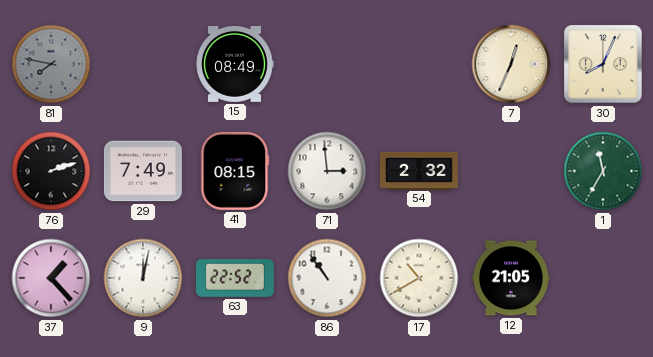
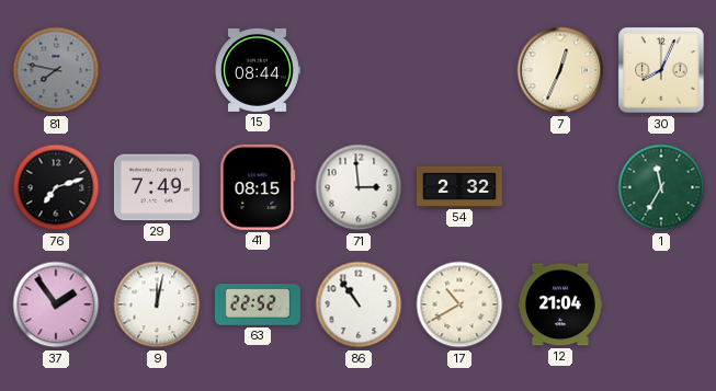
15: 08:49 -> 08:44 (258, 70)
76: 2:12 -> 7:12 (56, 187)
37: 1:23 -> 1:54 (56, 304)
12: 21:05 -> 21:04 (560, 304)
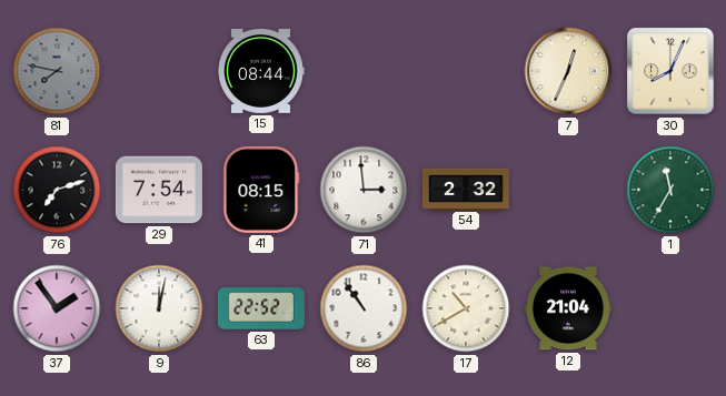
29: 7:49 -> 7:54 (159, 190)
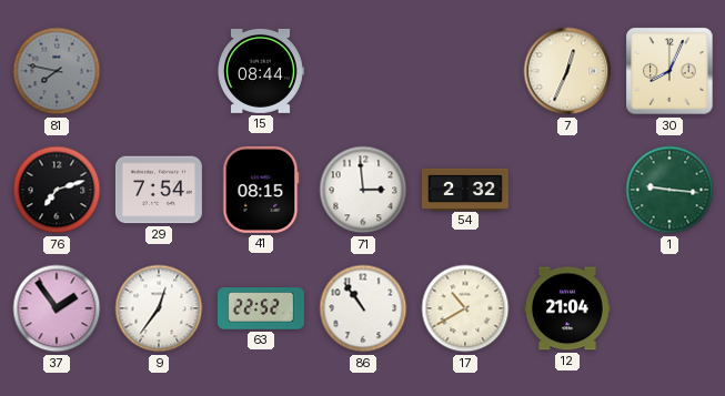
1: 11:35 -> 9:16 (669, 190)
9: 12:02 -> 12:36 (159, 308)
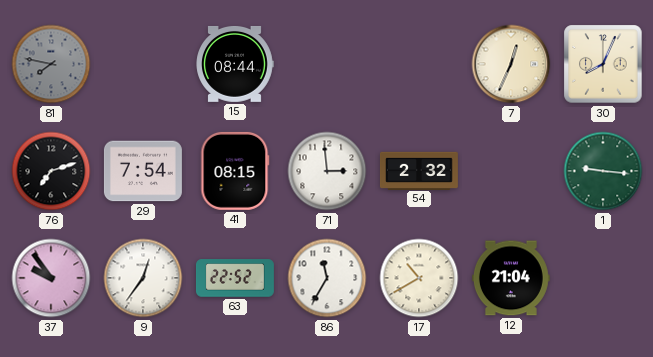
37: 1:54 -> 9:54 (51, 278)
86: 10:54 -> 11:35 (327, 278)
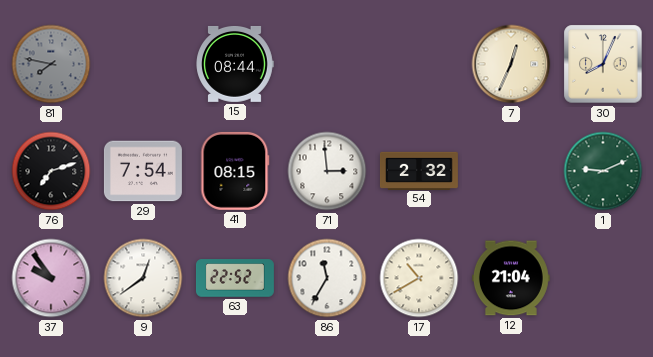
1: 9:16 -> 9:11 (603, 171)
9: 12:36 -> 12:39 (143, 278)
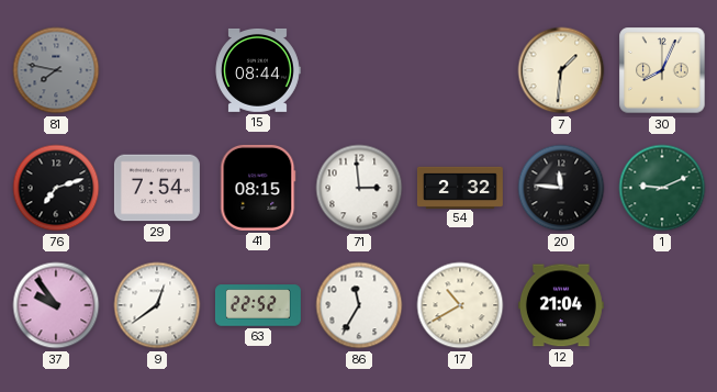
7: 12:34 -> 1:31 (561, 70)
20: none -> 11:46 (561, 188)
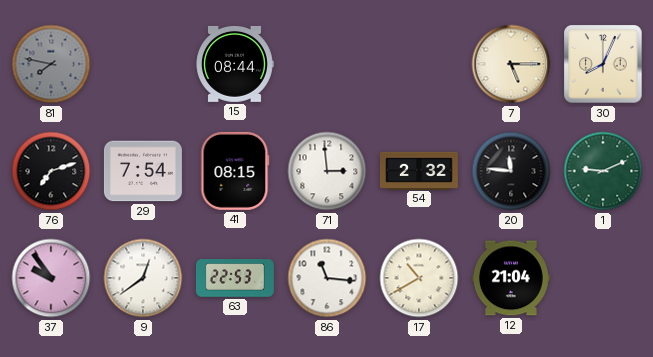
7: 1:31 -> 5:15 (511, 64)
63: 22:52 -> 22:53 (235, 278)
86: 11:35 -> 11:16 (327, 278)
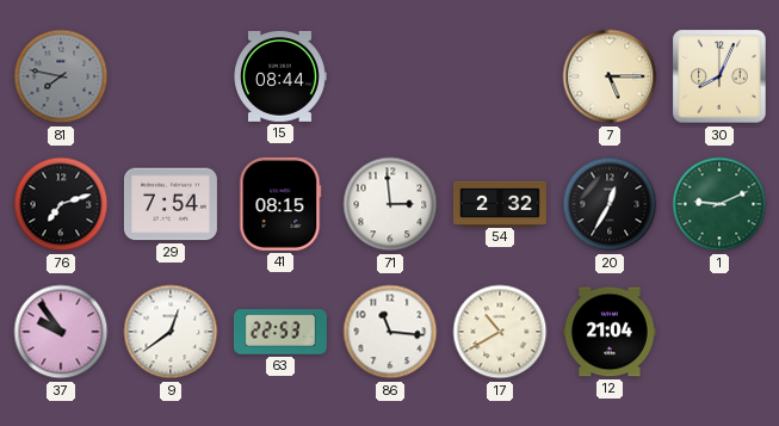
20: 11:46 -> 12:35 (610, 204)
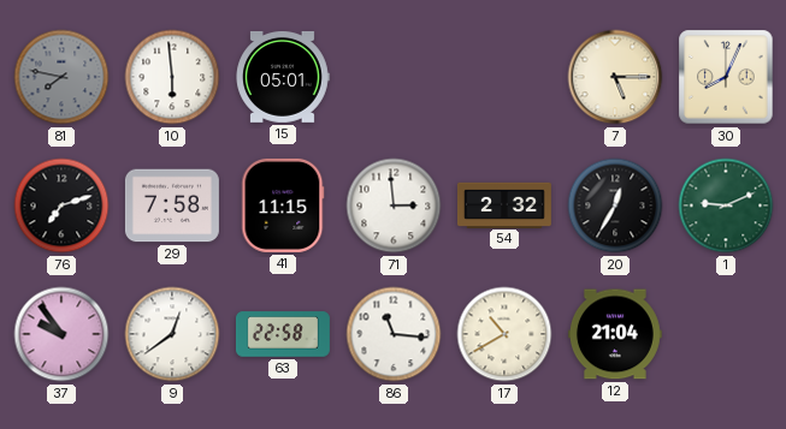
10: none -> 5:59 (172, 77)
15: 08:44 -> 05:01 (283, 77)
29: 7:54 -> 7:58 (172, 205)
41: 08:15 -> 11:15 (283, 205)
63: 22:53 -> 22:58 (283, 334)
